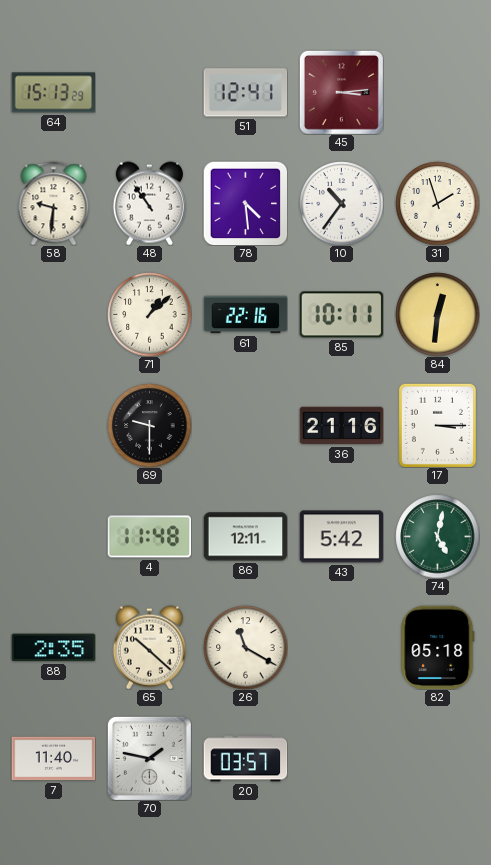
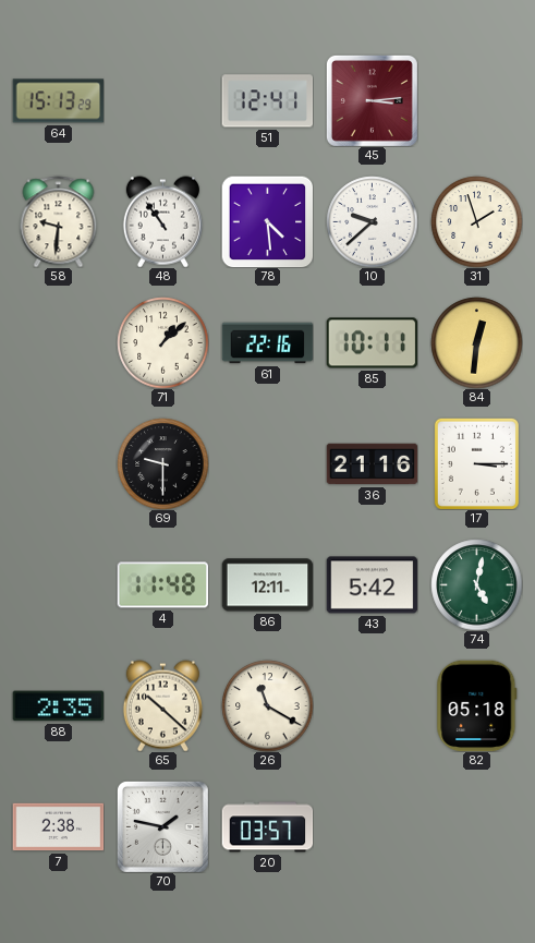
10: 10:36 -> 9:38 (372, 221)
7: 11:40 -> 2:38 (58, 827)
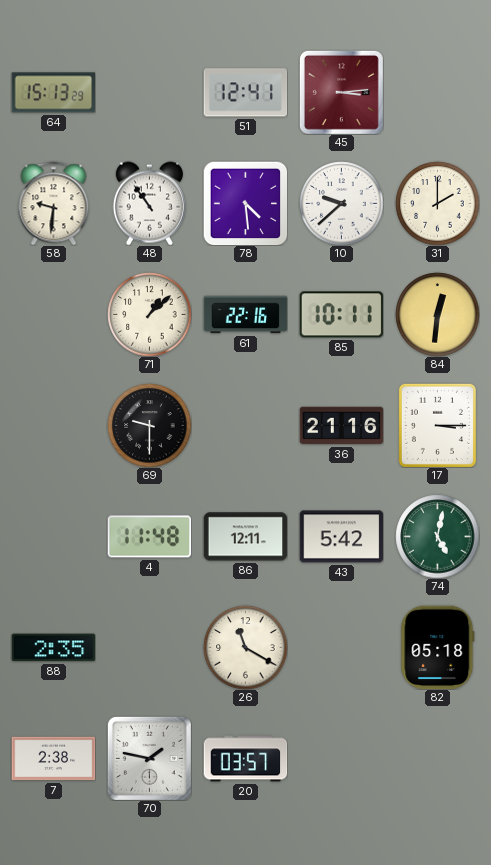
31: 1:57 -> 2:00 (437, 203)
65: 10:22 -> none (162, 705)
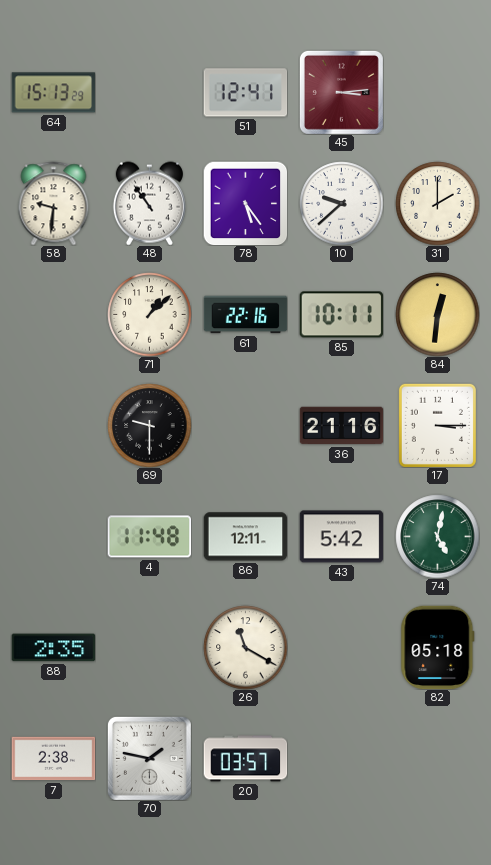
78: 4:29 -> 5:24 (245, 203)
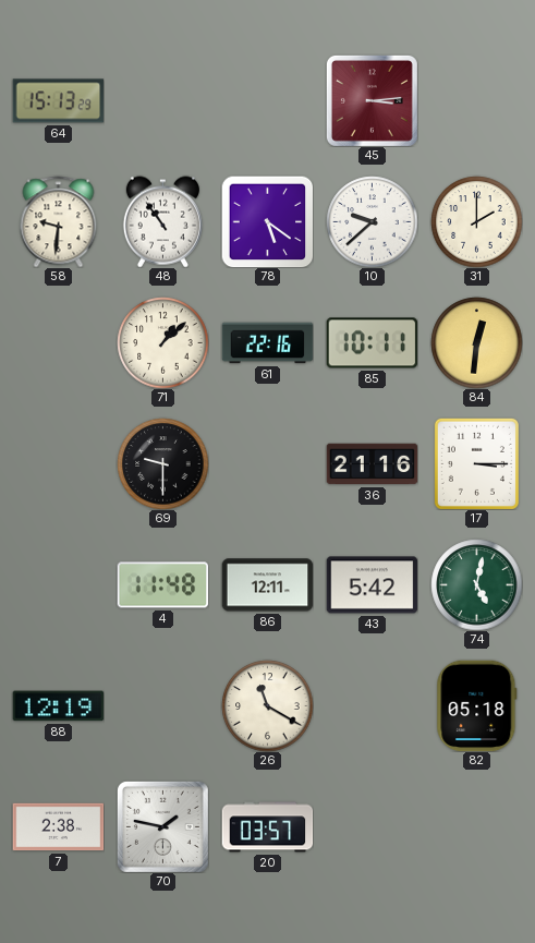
51: 12:41 -> none (245, 93)
78: 5:24 -> 5:21 (267, 221)
88: 2:35 -> 12:19 (58, 706)
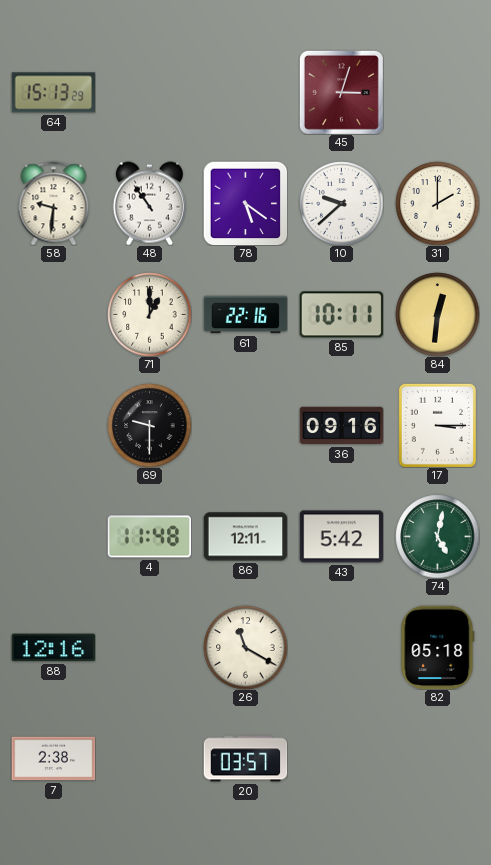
45: 3:14 -> 3:03 (341, 92)
71: 1:08 -> 1:00 (149, 314)
36: 21:16 -> 09:16 (341, 426)
88: 12:19 -> 12:16 (53, 648)
70: 1:47 -> none (162, 826)
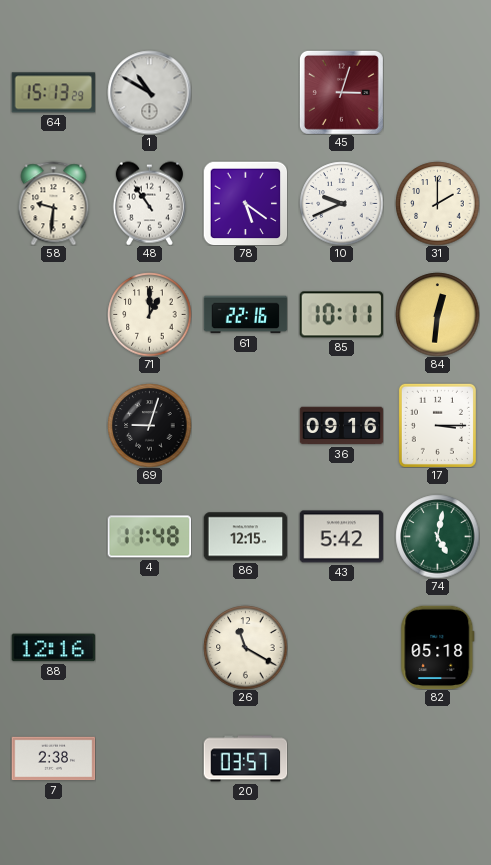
1: none -> 10:50 (149, 92)
10: 9:38 -> 9:41 (341, 203)
69: 9:30 -> 9:03 (149, 425)
86: 12:11 -> 12:15 (245, 537)
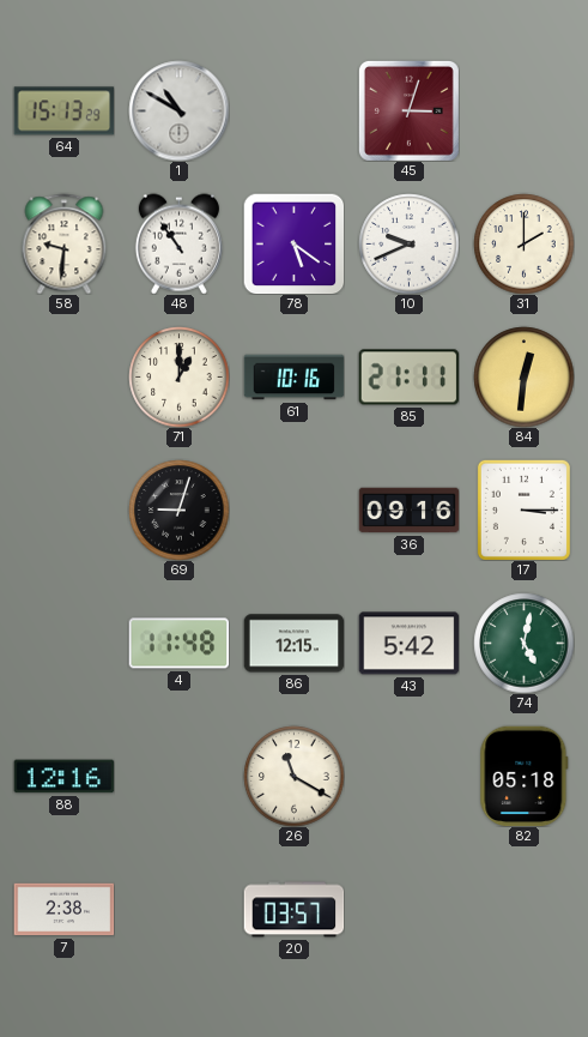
61: 22:16 -> 10:16 (293, 378)
85: 10:11 -> 21:11 (408, 378)
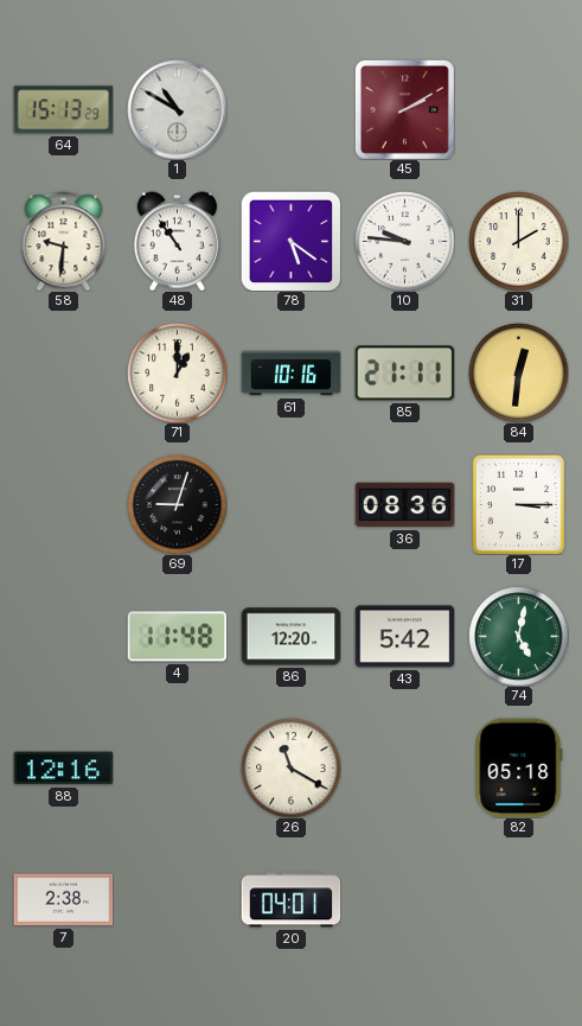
45: 3:03 -> 2:10 (404, 109)
10: 9:41 -> 9:46 (404, 241)
36: 09:16 -> 08:36 (404, 505)
86: 12:15 -> 12:20 (290, 637)
20: 03:57 -> 04:01 (290, 900)
